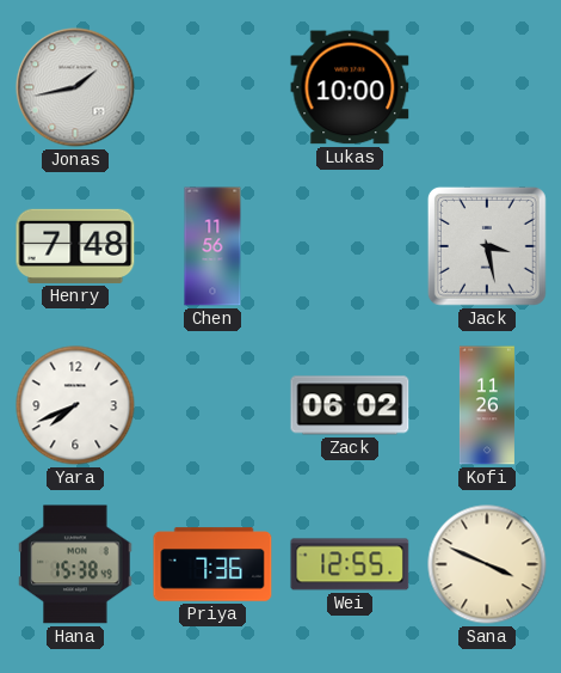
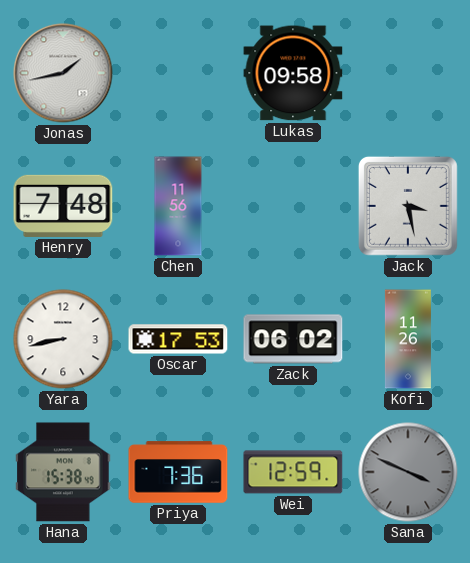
Lukas: 10:00 -> 09:58 (293, 73)
Yara: 7:41 -> 8:43 (63, 339)
Oscar: none -> 17:53 (178, 339)
Wei: 12:55 -> 12:59 (293, 472)
Sana dial: cream -> grey (408, 472)
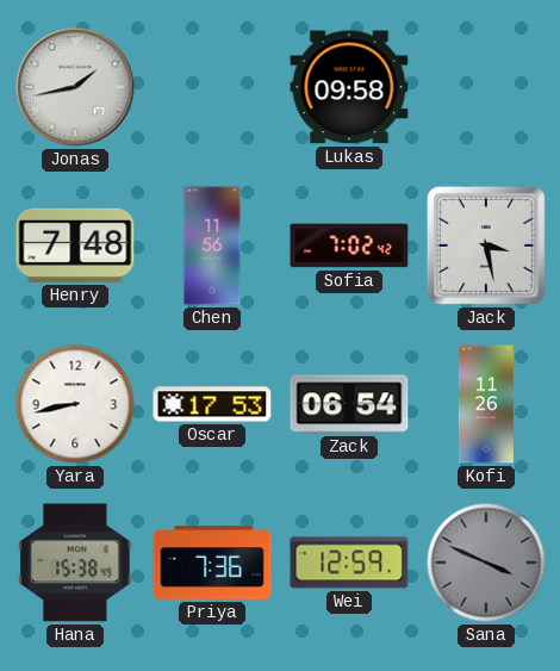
Sofia: none -> 7:02 (349, 246)
Zack: 06:02 -> 06:54 (349, 404)
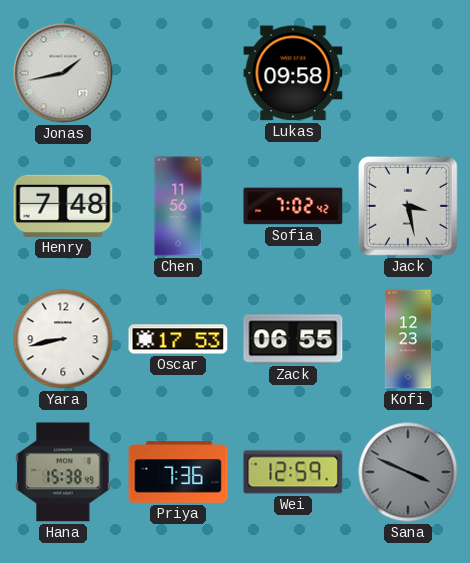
Zack: 06:54 -> 06:55 (293, 339)
Kofi: 11:26 -> 12:23 (408, 339)
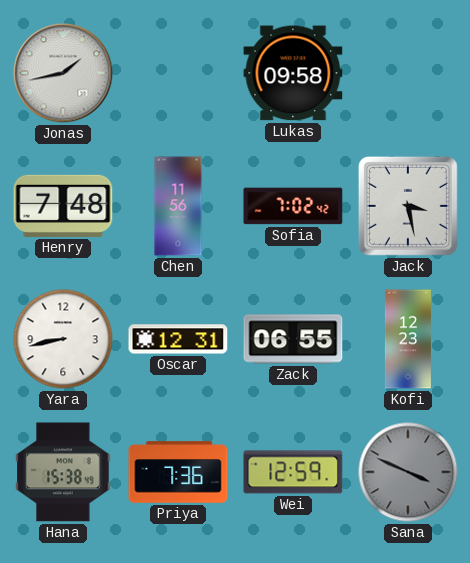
Oscar: 17:53 -> 12:31 (178, 339)
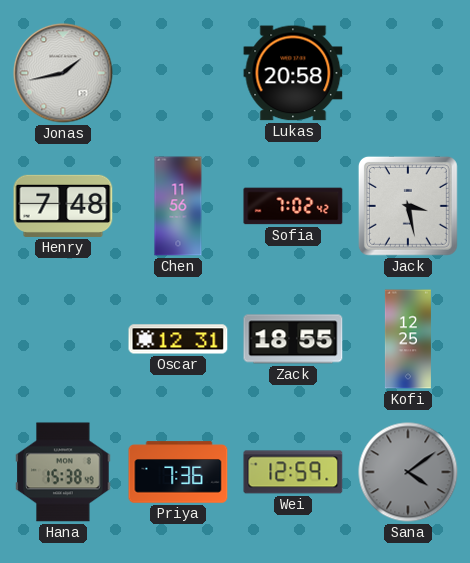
Lukas: 09:58 -> 20:58 (293, 73)
Yara: 8:43 -> none (63, 339)
Zack: 06:55 -> 18:55 (293, 339)
Kofi: 12:23 -> 12:25 (408, 339)
Sana: 3:49 -> 4:09 (408, 472)
